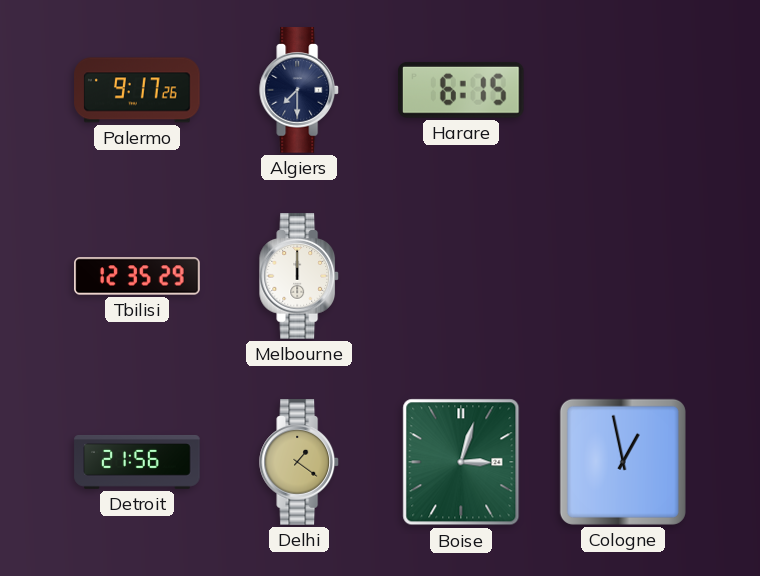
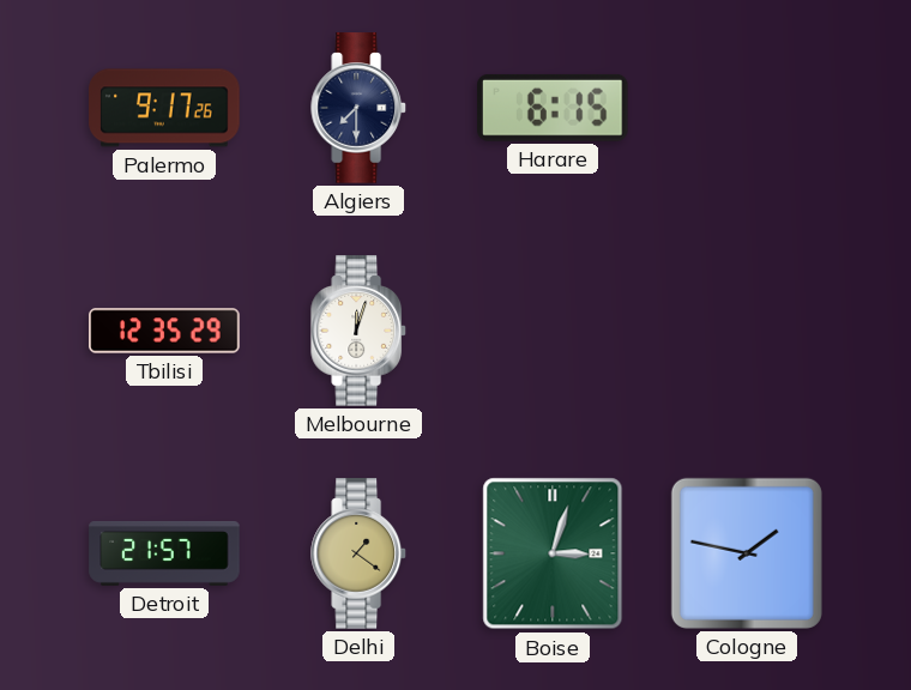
Melbourne: 12:00 -> 12:03 (360, 331)
Detroit: 21:56 -> 21:57 (164, 553)
Cologne: 12:58 -> 1:47 (747, 553)
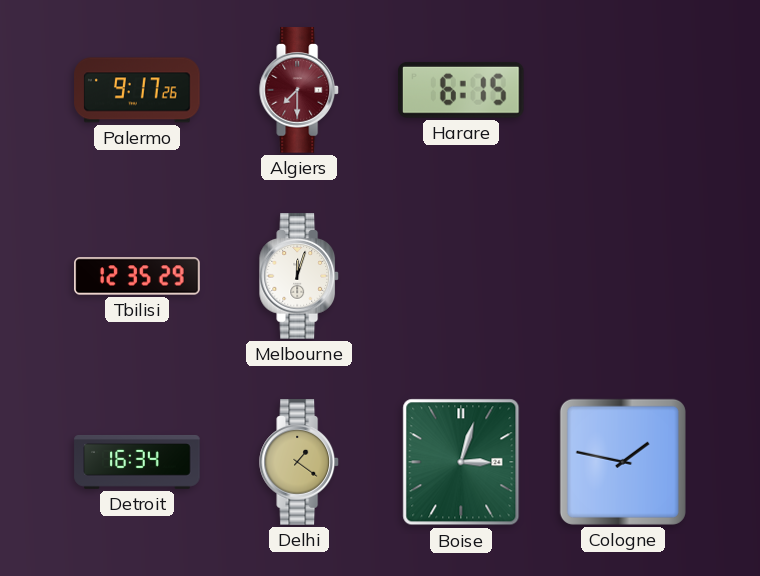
Algiers dial: navy -> burgundy (300, 90)
Detroit: 21:57 -> 16:34 (137, 462)
